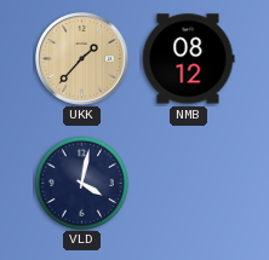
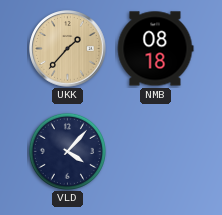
NMB: 08:12 -> 08:18 (155, 49)
VLD: 4:02 -> 4:07 (67, 151)
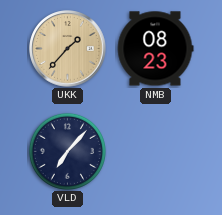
NMB: 08:18 -> 08:23 (155, 49)
VLD: 4:07 -> 7:07 (67, 151)
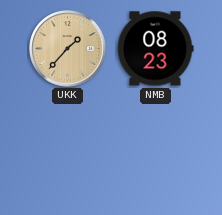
VLD: 7:07 -> none (67, 151)
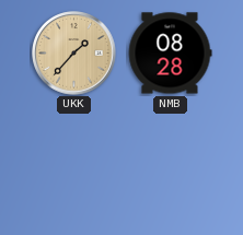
NMB: 08:23 -> 08:28 (170, 54)
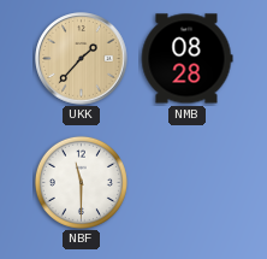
NBF: none -> 11:30 (81, 182)
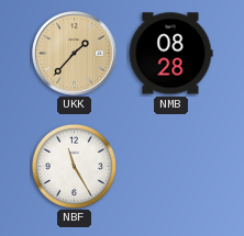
NBF: 11:30 -> 11:25 (74, 166)
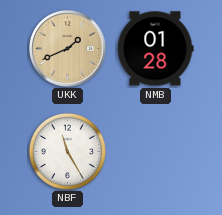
UKK: 1:37 -> 1:41 (68, 49)
NMB: 08:28 -> 01:28 (155, 49)
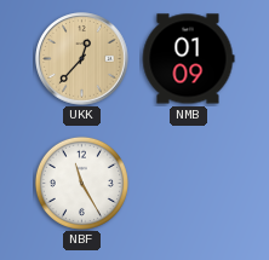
UKK: 1:41 -> 12:37 (82, 59)
NMB: 01:28 -> 01:09 (188, 59)
